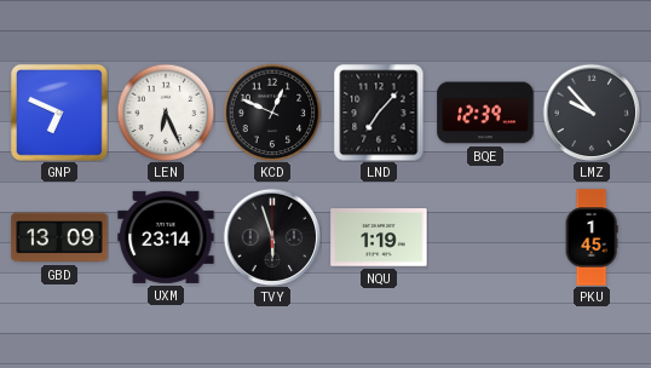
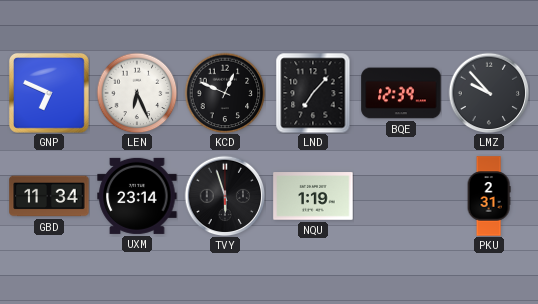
GBD: 13:09 -> 11:34 (49, 196)
PKU: 1:45 -> 2:31 (489, 196)
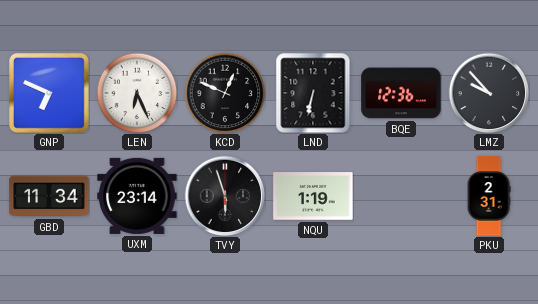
LND: 7:07 -> 6:32 (313, 93)
BQE: 12:39 -> 12:36 (401, 93)
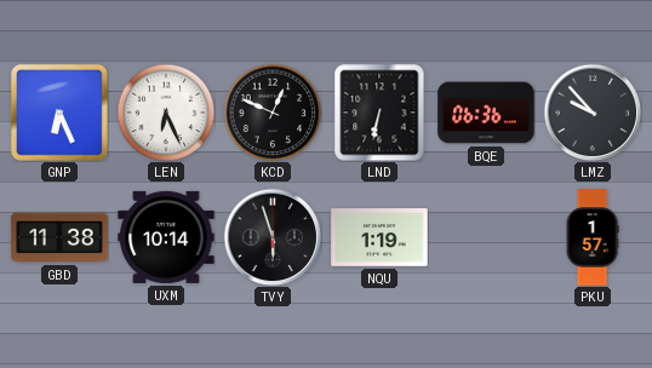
GNP: 6:49 -> 6:26 (61, 114)
BQE: 12:36 -> 06:36 (486, 113)
GBD: 11:34 -> 11:38 (59, 237)
UXM: 23:14 -> 10:14 (166, 237)
PKU: 2:31 -> 1:57 (593, 237)
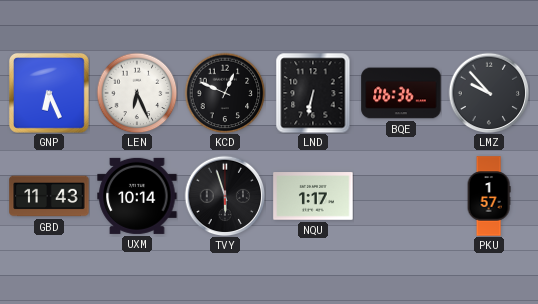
GBD: 11:38 -> 11:43 (49, 196)
NQU: 1:19 -> 1:17 (313, 196)
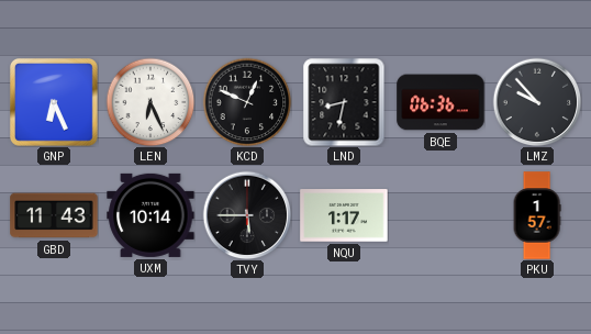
LND: 6:32 -> 8:32 (344, 102)
TVY: 5:57 -> 5:45 (247, 215)
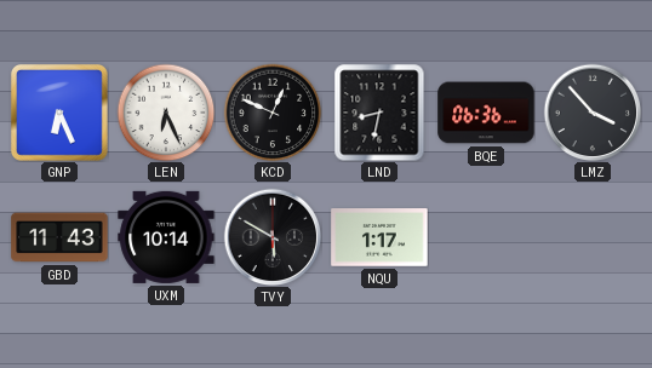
LMZ: 9:53 -> 3:53 (593, 113)
TVY: 5:45 -> 5:50 (273, 237)
PKU: 1:57 -> none (537, 215)
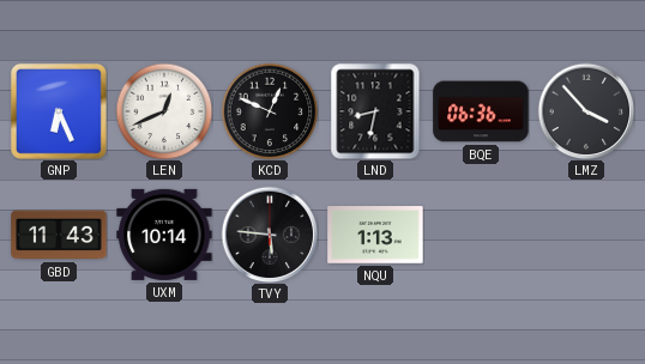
LEN: 6:26 -> 12:41 (164, 111)
TVY: 5:50 -> 5:46 (270, 235)
NQU: 1:17 -> 1:13 (375, 235)
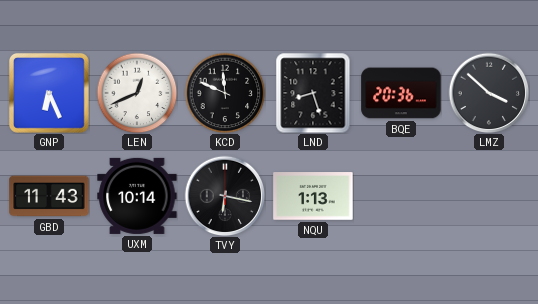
KCD: 12:49 -> 11:49 (225, 93)
LND: 8:32 -> 8:27 (313, 93)
BQE: 06:36 -> 20:36 (401, 93)
LMZ: 3:53 -> 3:52 (489, 93)
TVY: 5:46 -> 6:17 (225, 196)
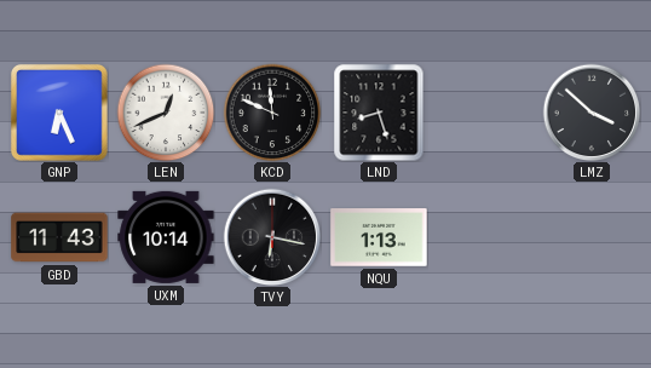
BQE: 20:36 -> none (401, 93)
